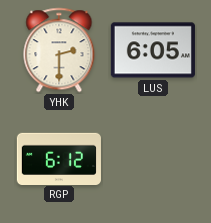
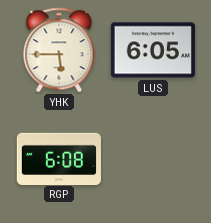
YHK: 2:30 -> 5:45 (59, 50)
RGP: 6:12 -> 6:08 (59, 158)
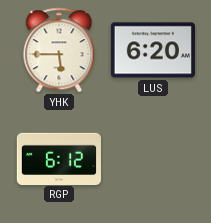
LUS: 6:05 -> 6:20 (153, 50)
RGP: 6:08 -> 6:12 (59, 158)
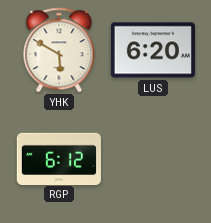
YHK: 5:45 -> 5:50 (59, 50)
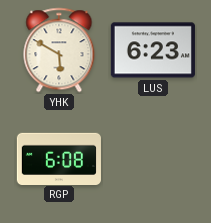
LUS: 6:20 -> 6:23 (153, 50)
RGP: 6:12 -> 6:08 (59, 158)
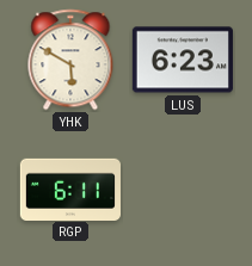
RGP: 6:08 -> 6:11 (70, 188)
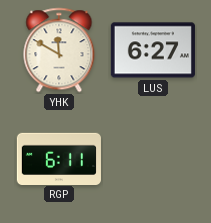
YHK: 5:50 -> 11:50 (59, 50)
LUS: 6:23 -> 6:27 (153, 50)
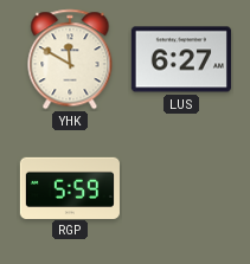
RGP: 6:11 -> 5:59 (70, 187)
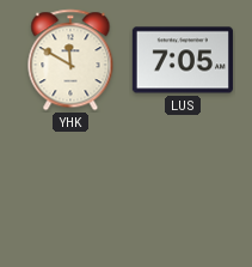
LUS: 6:27 -> 7:05 (183, 60)
RGP: 5:59 -> none (70, 187)
